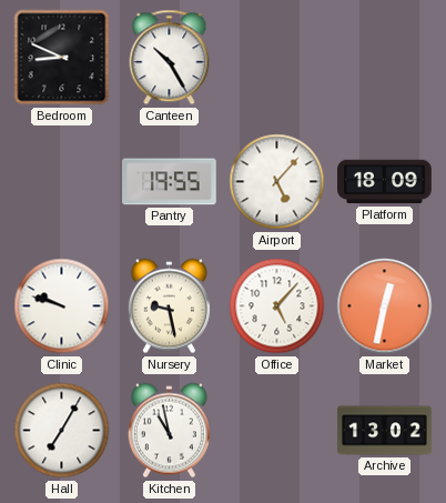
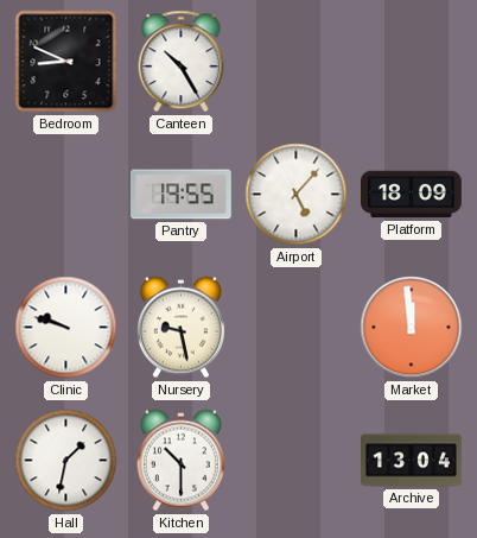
Office: 5:07 -> none (277, 306)
Market: 12:32 -> 11:59 (412, 328)
Hall: 7:05 -> 1:32 (66, 461)
Kitchen: 10:58 -> 10:30 (180, 461)
Archive: 13:02 -> 13:04 (412, 461)
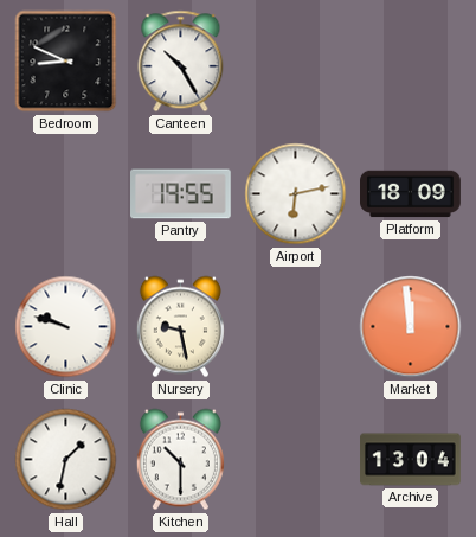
Airport: 5:07 -> 6:13 (296, 194)
